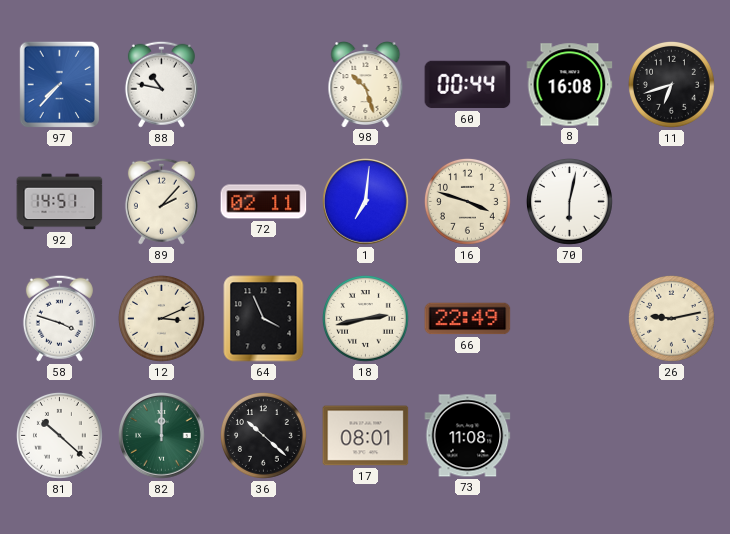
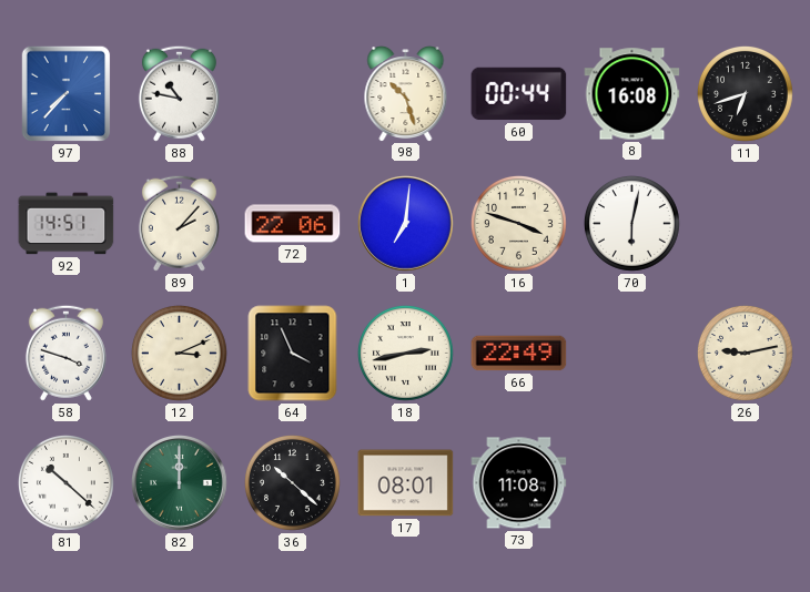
72: 02:11 -> 22:06 (293, 224)
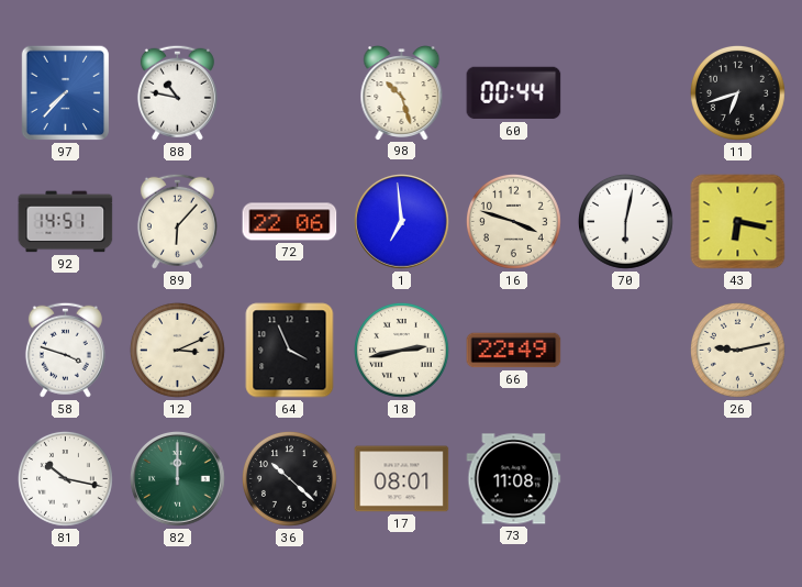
8: 16:08 -> none (632, 94)
89: 2:07 -> 6:07 (177, 221)
1: 7:01 -> 6:59 (402, 222)
43: none -> 6:17 (738, 222)
81: 10:22 -> 10:17 (65, 478)
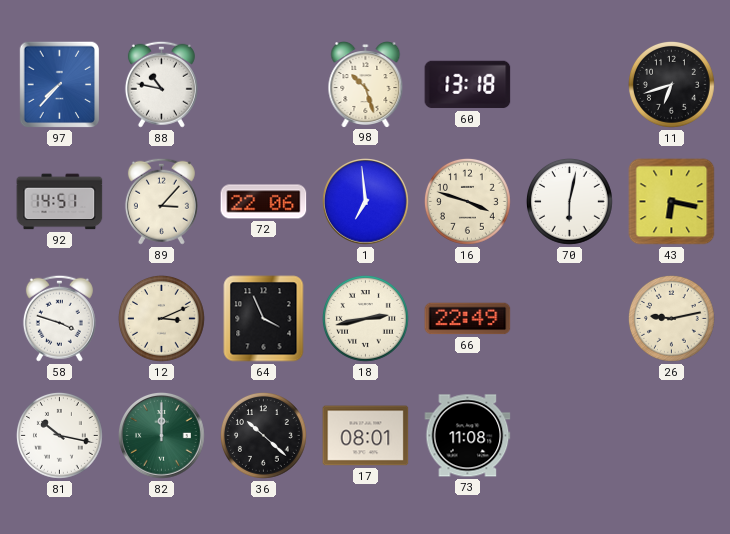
60: 00:44 -> 13:18 (468, 85)
89: 6:07 -> 3:07 (161, 201)
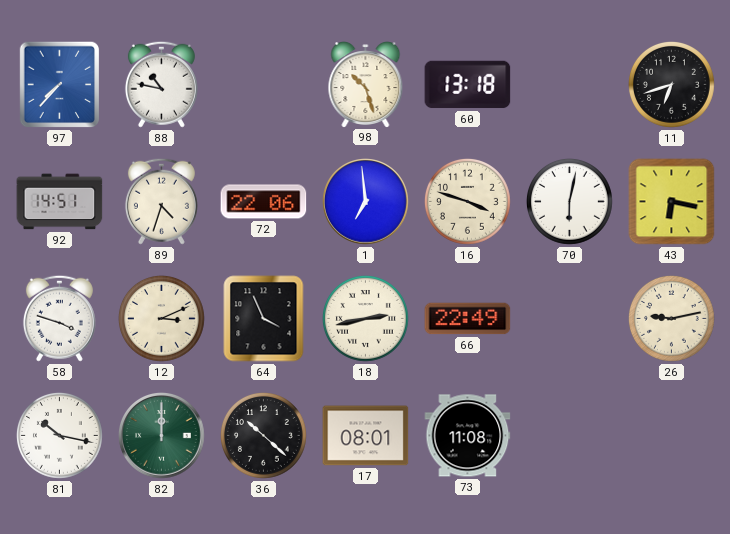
89: 3:07 -> 4:33 (161, 201)
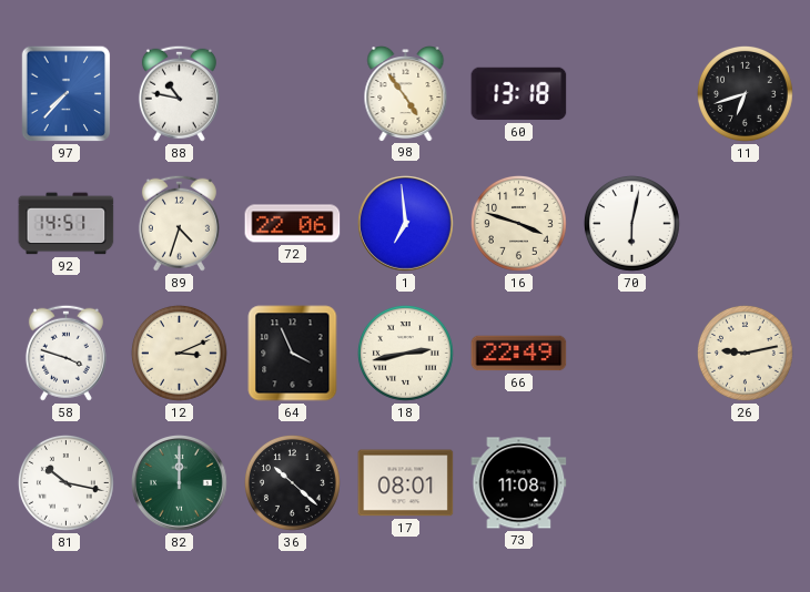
98: 10:27 -> 4:54 (406, 94)
43: 6:17 -> none (672, 202)
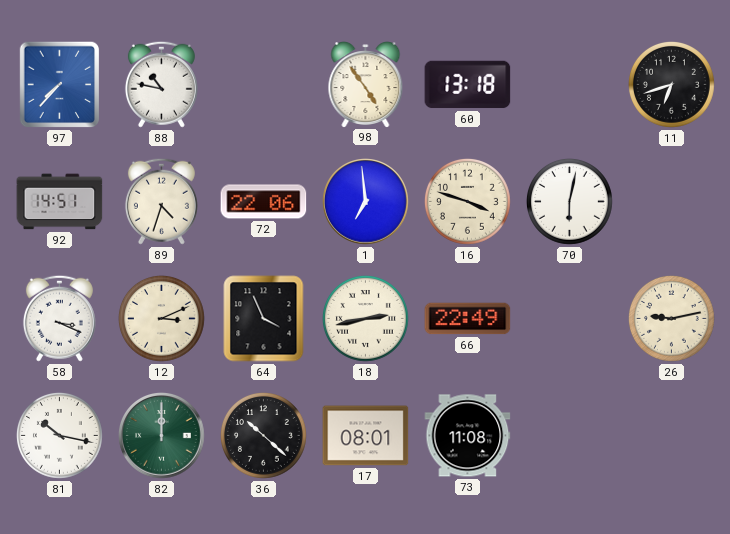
58: 3:48 -> 3:19 (59, 318)
